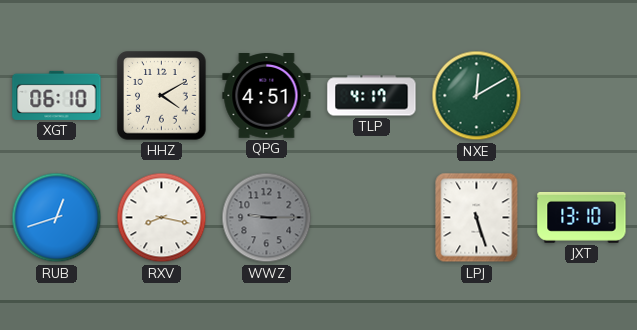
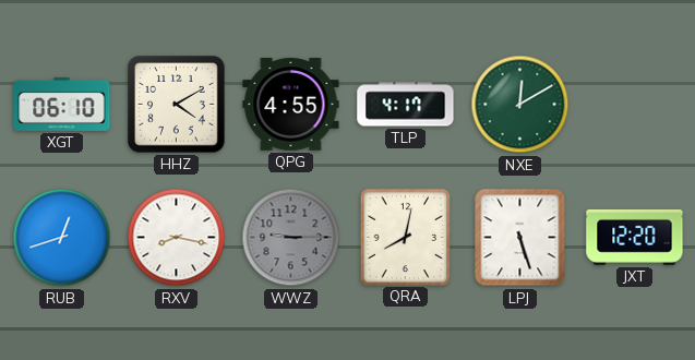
QPG: 4:51 -> 4:55 (291, 105)
QRA: none -> 8:02 (405, 237)
JXT: 13:10 -> 12:20 (635, 237)
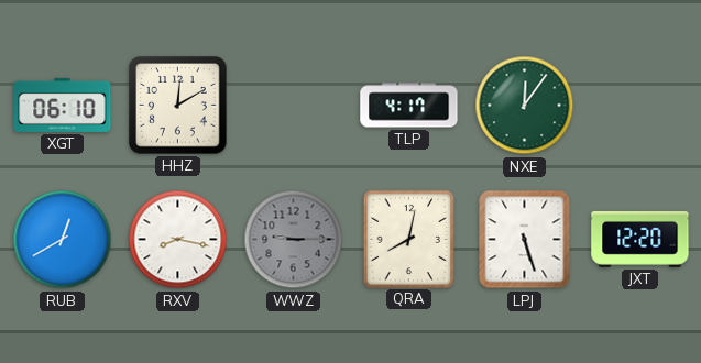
HHZ: 4:10 -> 12:10 (178, 106)
QPG: 4:55 -> none (291, 105)
NXE: 12:10 -> 12:06 (525, 106)
RUB: 12:42 -> 12:40 (63, 240)
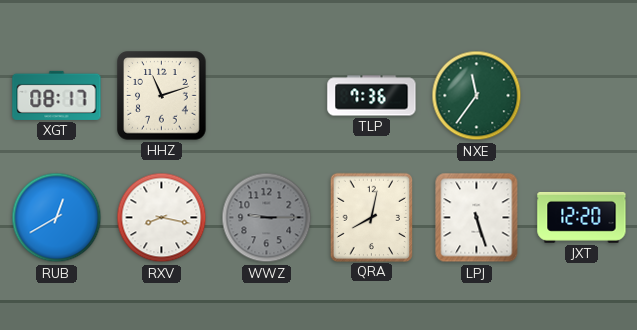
XGT: 06:10 -> 08:17 (57, 95)
HHZ: 12:10 -> 11:12 (162, 96)
TLP: 4:17 -> 7:36 (372, 96)
NXE: 12:06 -> 11:36 (477, 96)
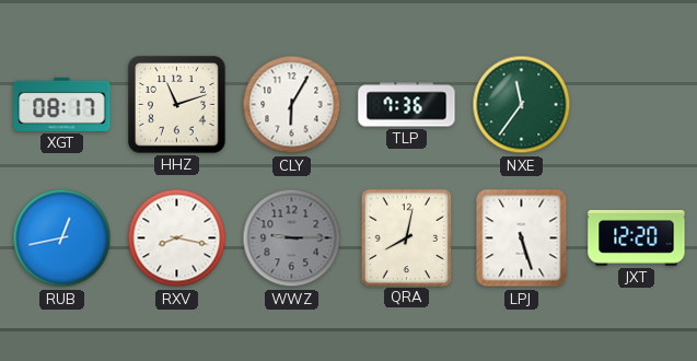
CLY: none -> 6:05 (292, 105)
RUB: 12:40 -> 12:43 (62, 238)
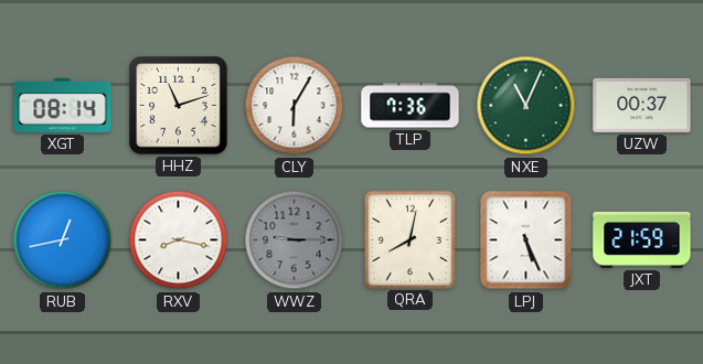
XGT: 08:17 -> 08:14 (63, 105)
NXE: 11:36 -> 11:04 (526, 106)
UZW: none -> 00:37 (642, 105)
LPJ: 5:27 -> 5:26 (526, 240)
JXT: 12:20 -> 21:59 (642, 239)
